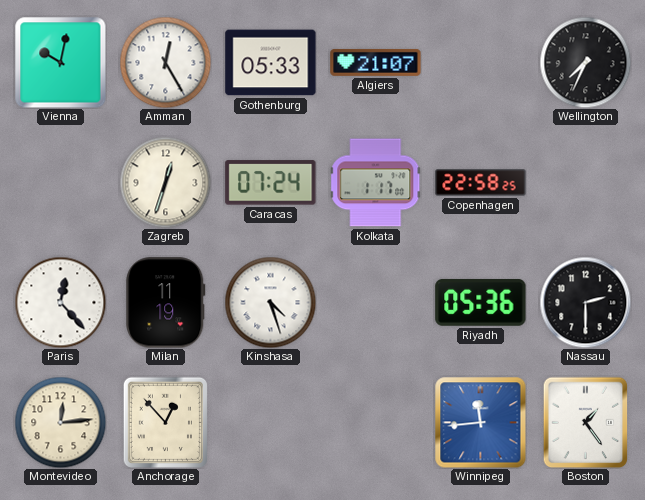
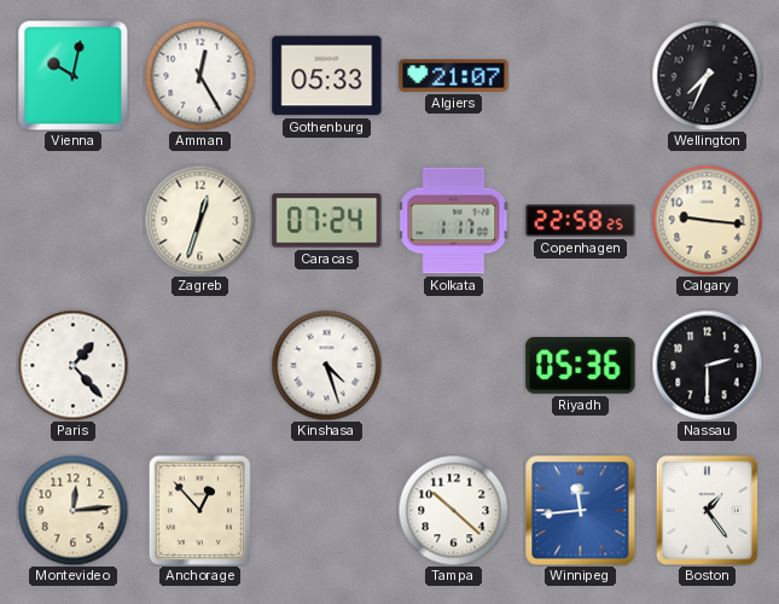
Calgary: none -> 9:16 (707, 220)
Paris: 12:23 -> 1:23 (72, 365)
Milan: 11:19 -> none (166, 303)
Tampa: none -> 10:22 (453, 510)
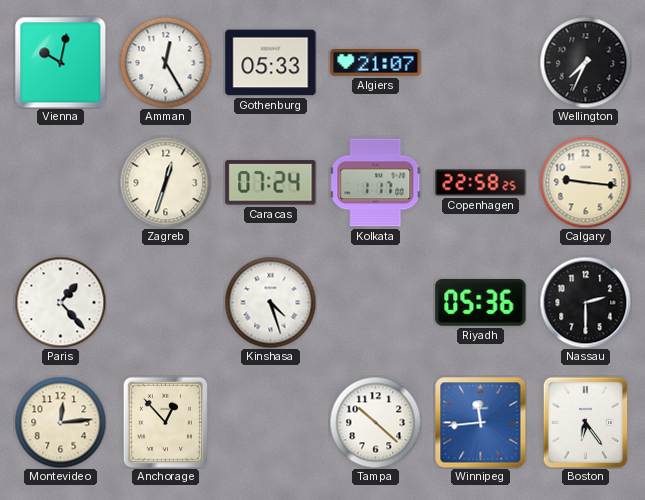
Boston: 1:24 -> 6:24 (586, 422)
